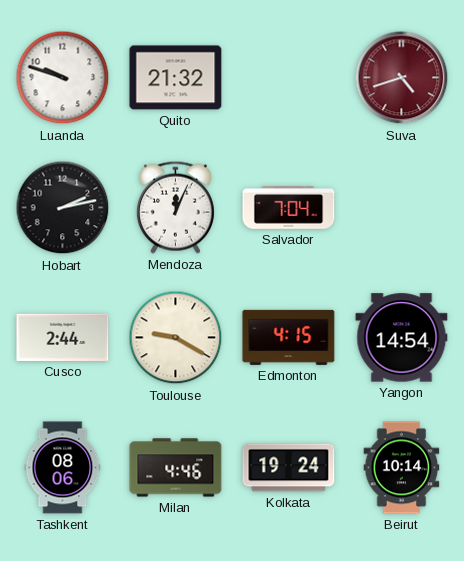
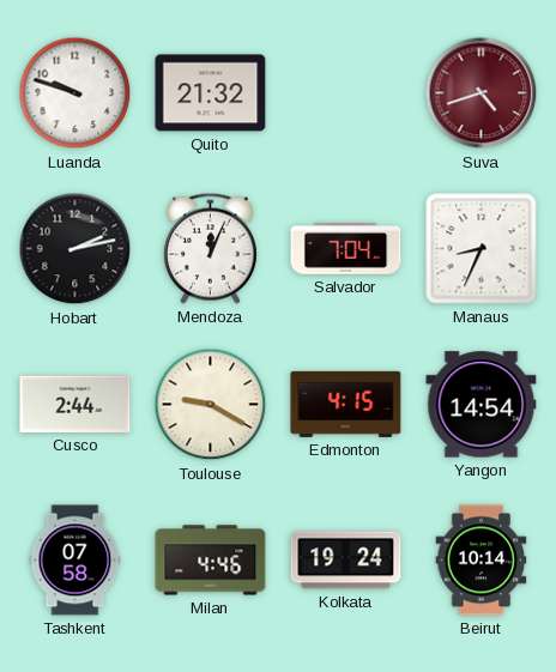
Manaus: none -> 8:34 (482, 249)
Tashkent: 08:06 -> 07:58 (75, 561)
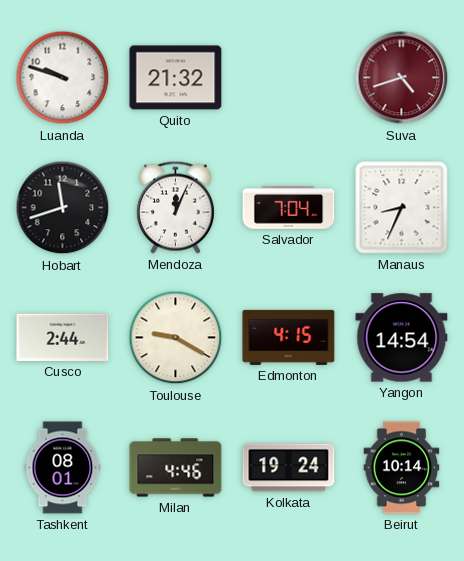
Hobart: 2:13 -> 11:42 (63, 208)
Tashkent: 07:58 -> 08:01 (63, 468)
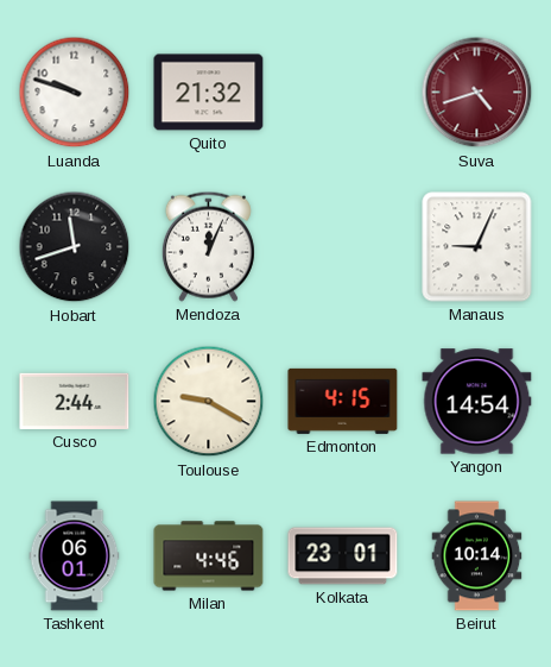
Salvador: 7:04 -> none (289, 208)
Manaus: 8:34 -> 9:04 (477, 247)
Tashkent: 08:01 -> 06:01 (75, 556)
Kolkata: 19:24 -> 23:01 (343, 556)
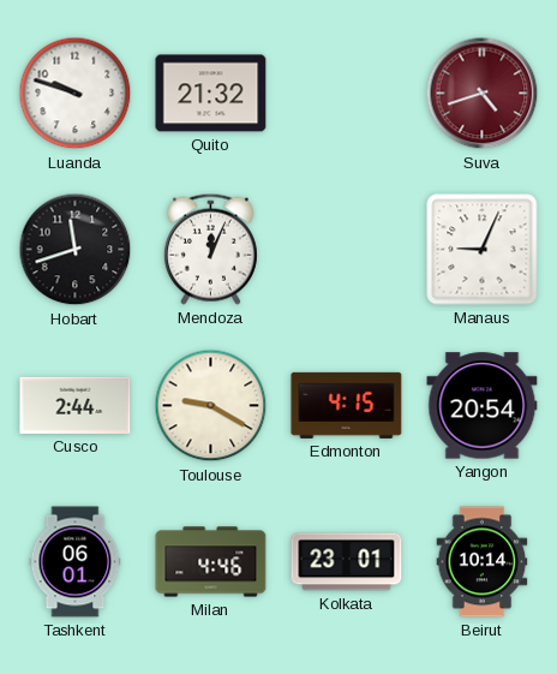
Yangon: 14:54 -> 20:54 (483, 406)
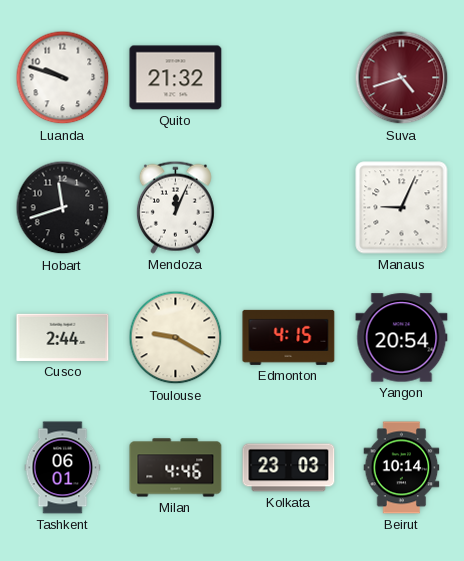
Kolkata: 23:01 -> 23:03 (289, 468)
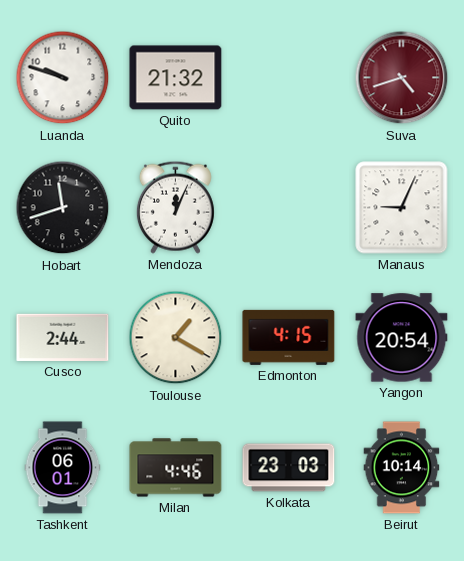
Toulouse: 9:20 -> 1:20 (176, 338)
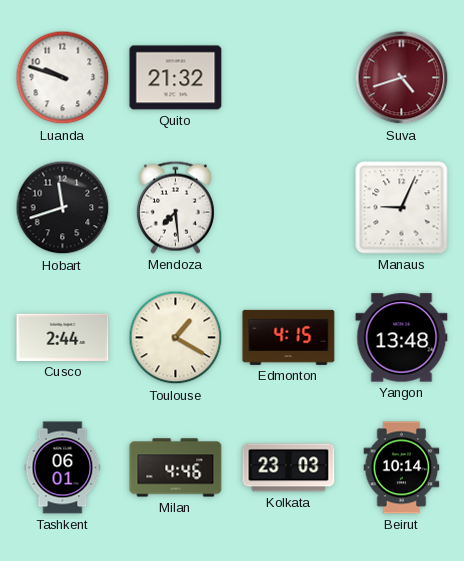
Mendoza: 12:04 -> 7:29 (175, 207)
Yangon: 20:54 -> 13:48 (402, 338)
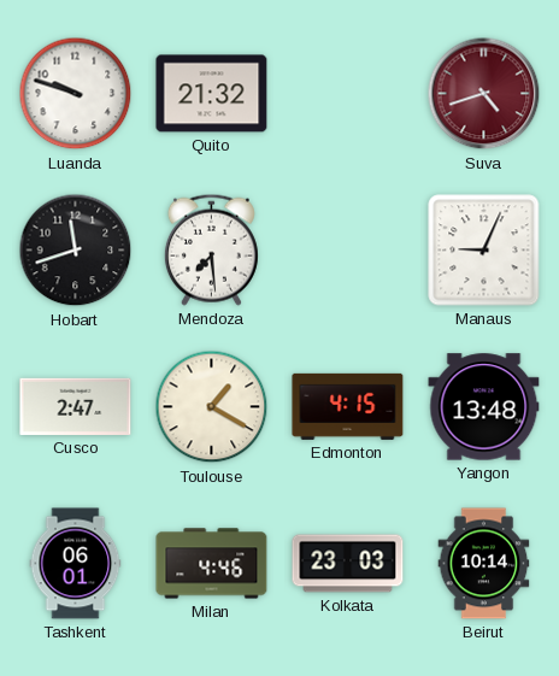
Cusco: 2:44 -> 2:47 (76, 406)
